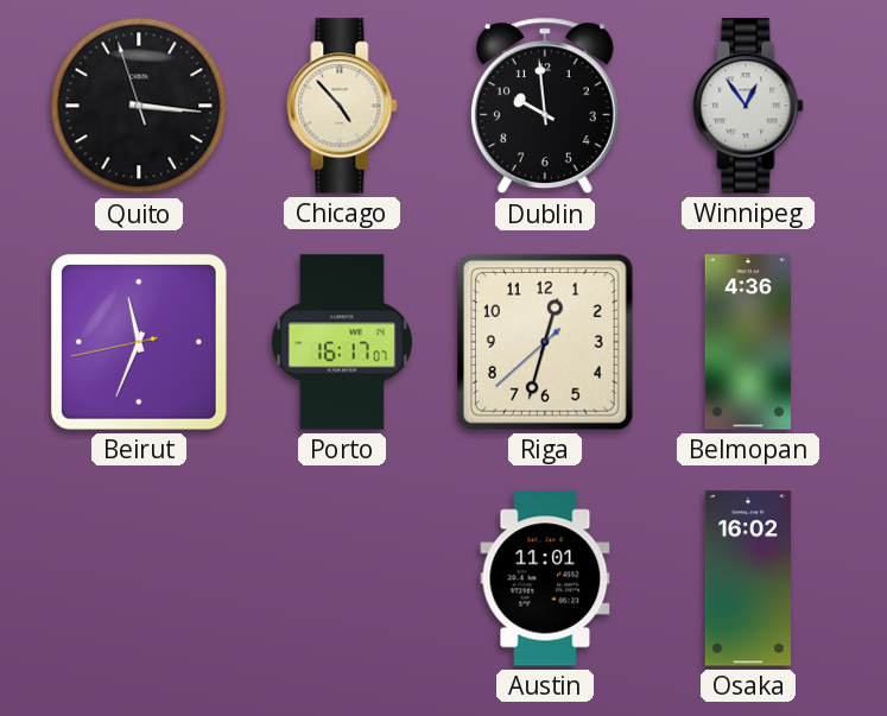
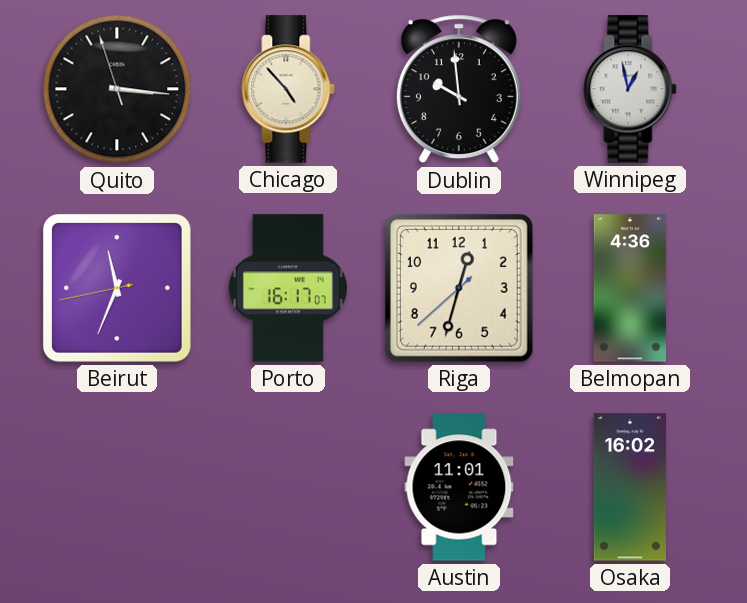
Winnipeg: 12:54 -> 12:58 (630, 89)
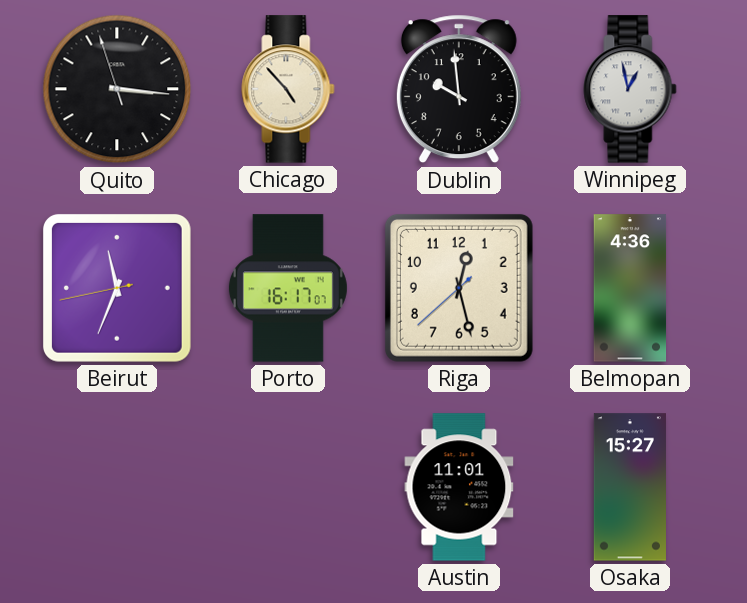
Riga: 12:32 -> 12:27 (459, 288)
Osaka: 16:02 -> 15:27 (630, 487)
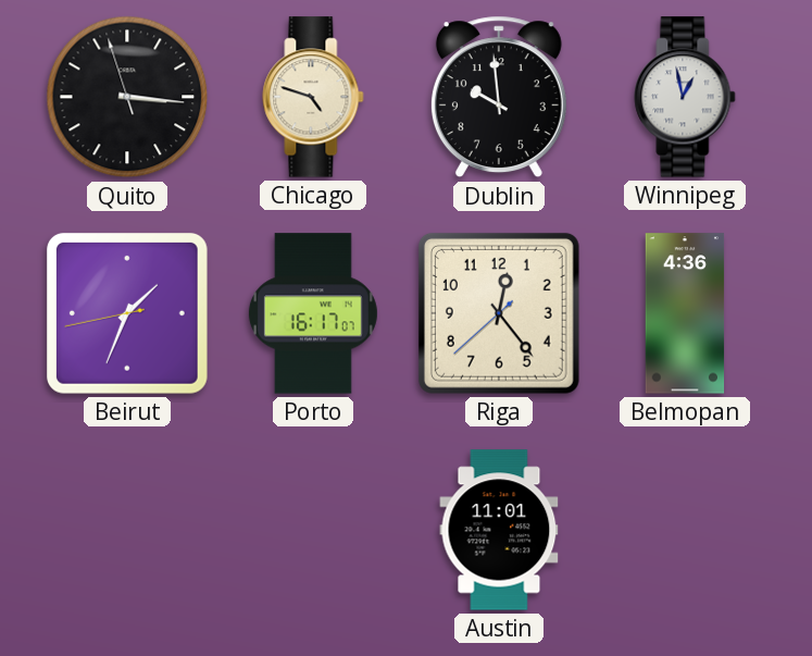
Chicago: 4:53 -> 4:48 (313, 97)
Beirut: 11:33 -> 1:33 (127, 313)
Riga: 12:27 -> 12:23 (499, 313)
Osaka: 15:27 -> none (630, 487)
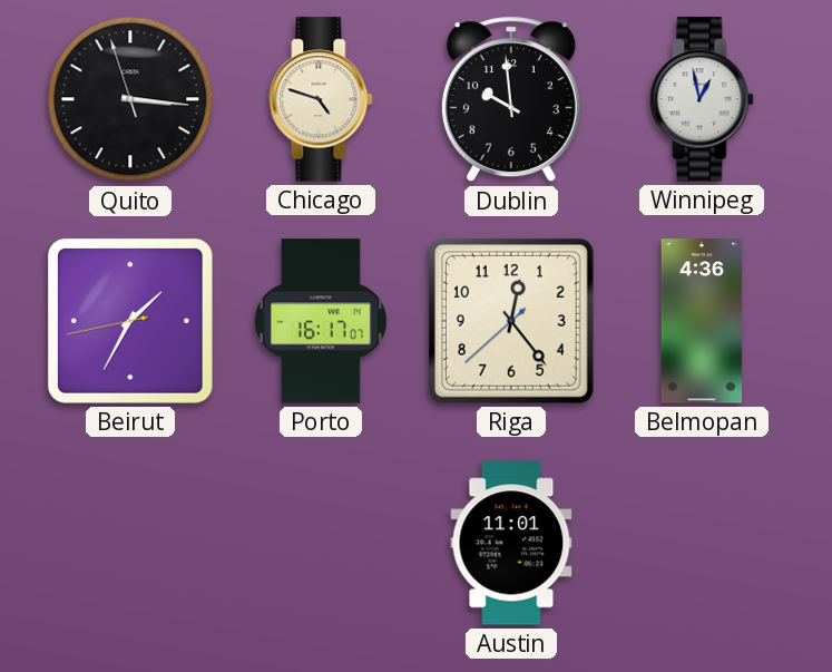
Beirut: 1:33 -> 1:34 (130, 321)
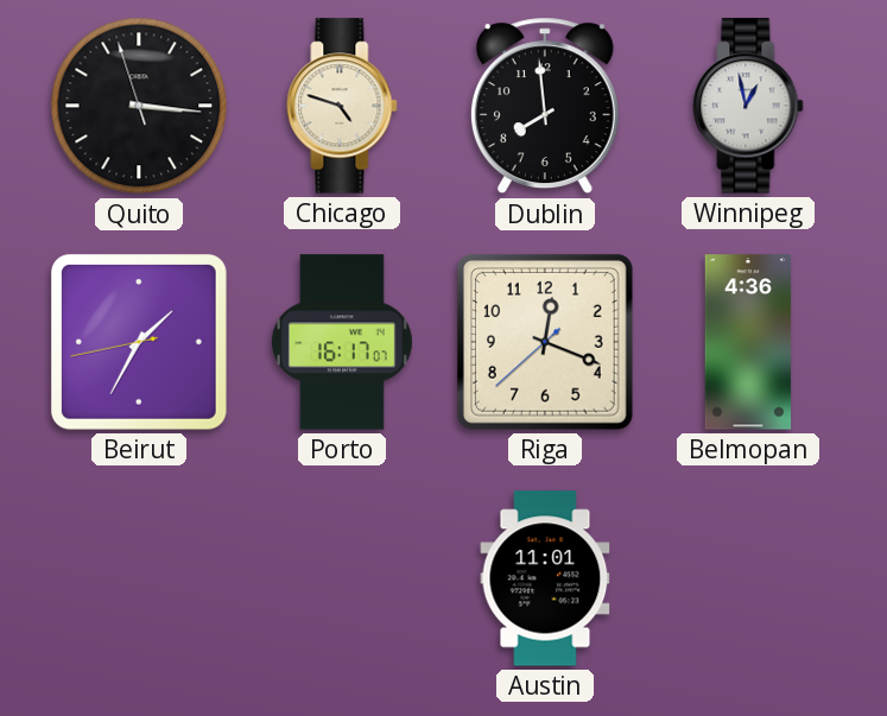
Dublin: 9:59 -> 7:59 (545, 106)
Riga: 12:23 -> 12:18 (545, 342)
